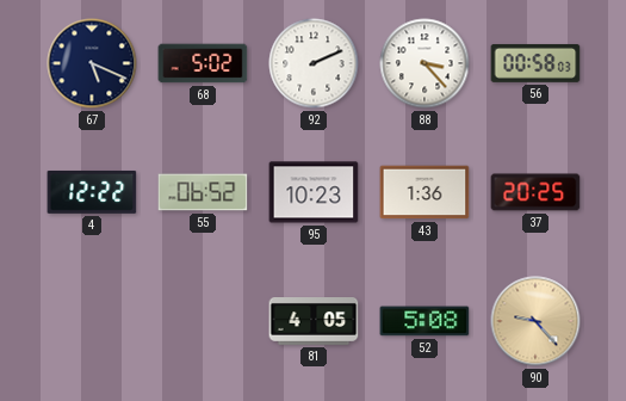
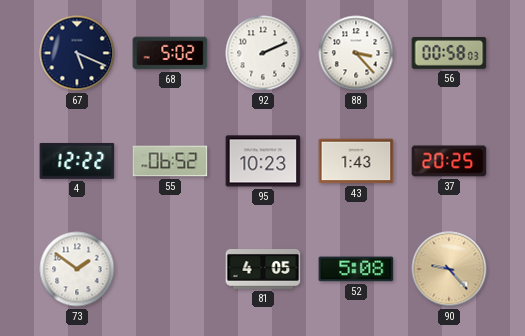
43: 1:36 -> 1:43 (356, 161)
73: none -> 1:51 (77, 269)
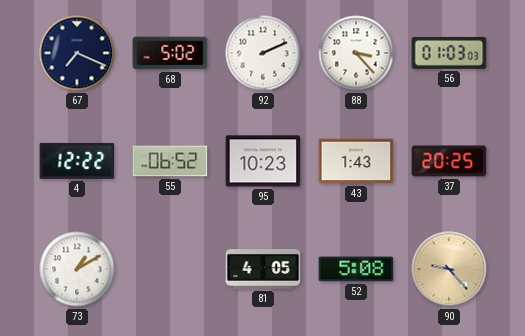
67: 5:19 -> 7:19 (77, 53)
56: 00:58 -> 01:03 (449, 53)
73: 1:51 -> 1:10 (77, 269)
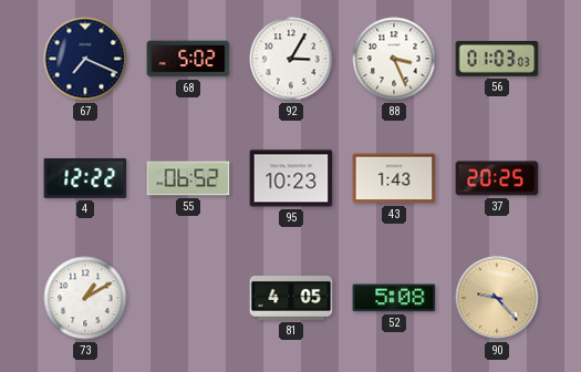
92: 2:11 -> 3:05 (291, 59)
88: 3:23 -> 3:26 (394, 59)
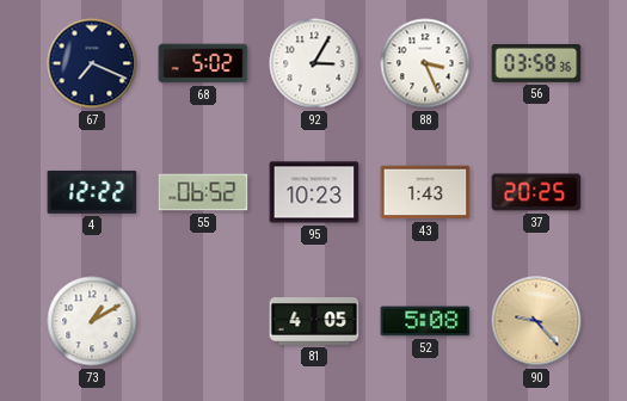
56: 01:03 -> 03:58 (536, 63)
